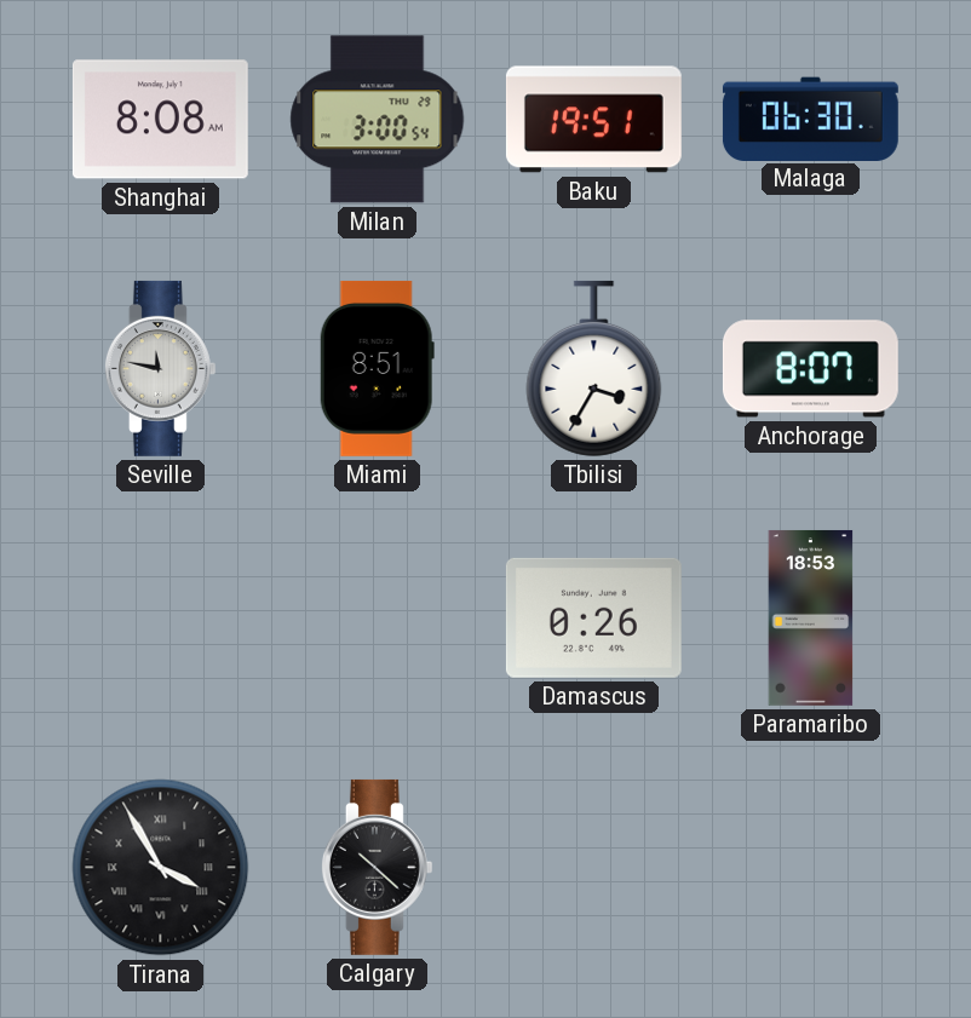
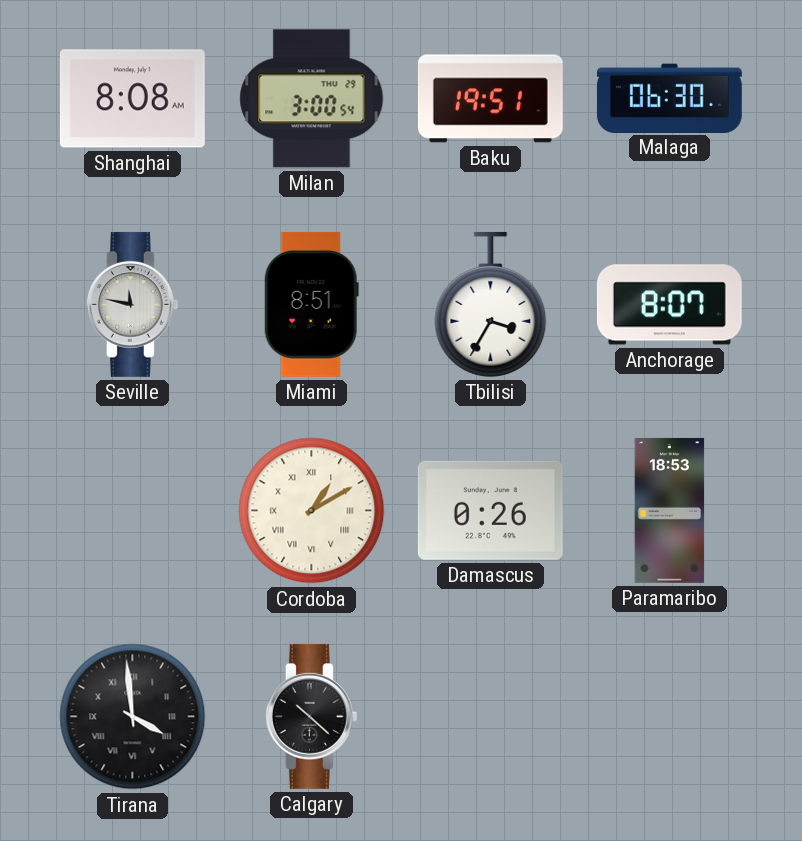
Cordoba: none -> 1:10 (312, 511)
Tirana: 3:55 -> 3:59 (133, 717)
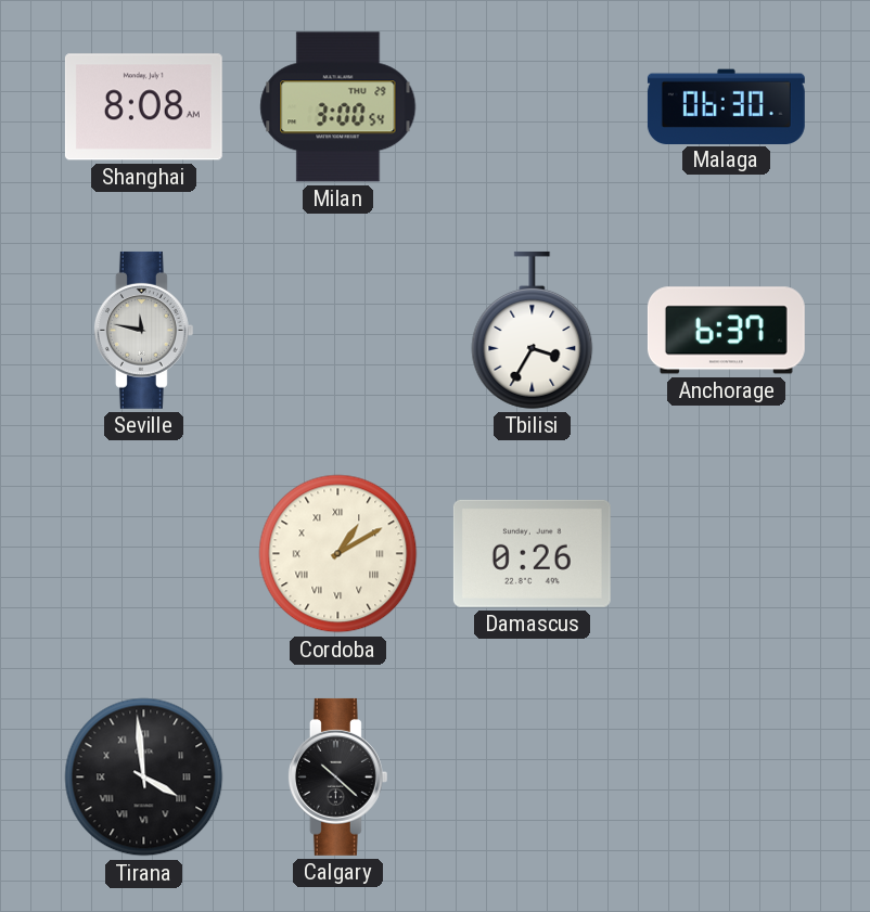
Baku: 19:51 -> none (490, 99)
Miami: 8:51 -> none (311, 304)
Anchorage: 8:07 -> 6:37 (726, 331)
Paramaribo: 18:53 -> none (670, 510)
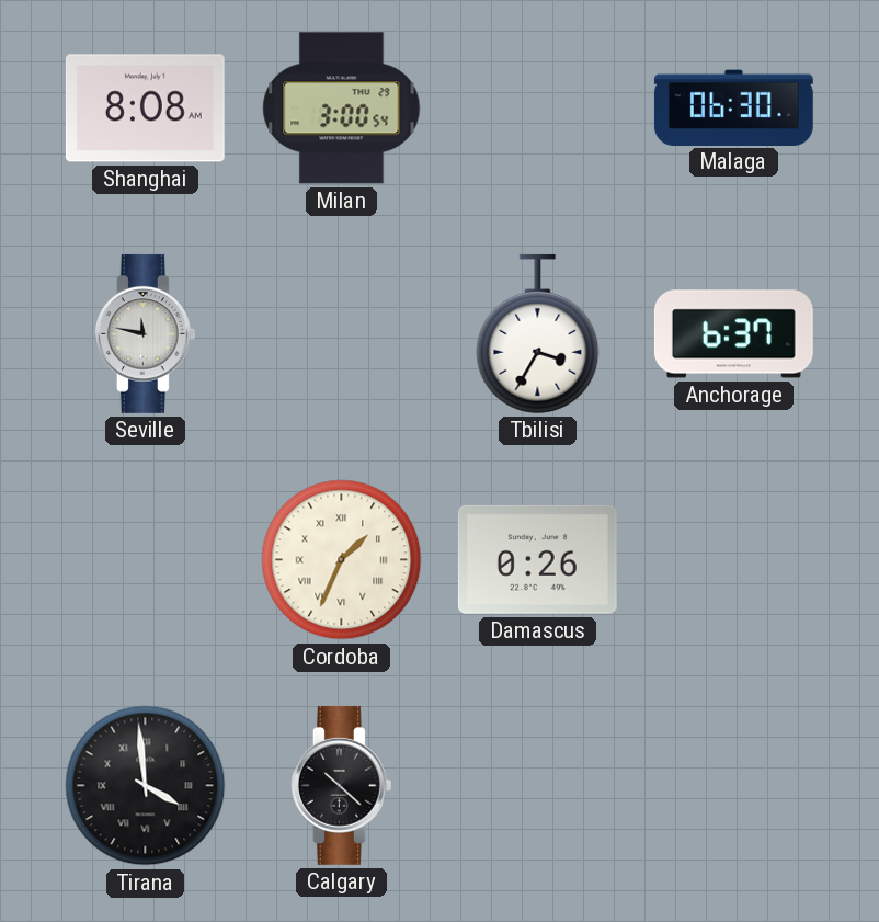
Cordoba: 1:10 -> 1:34 (342, 560)
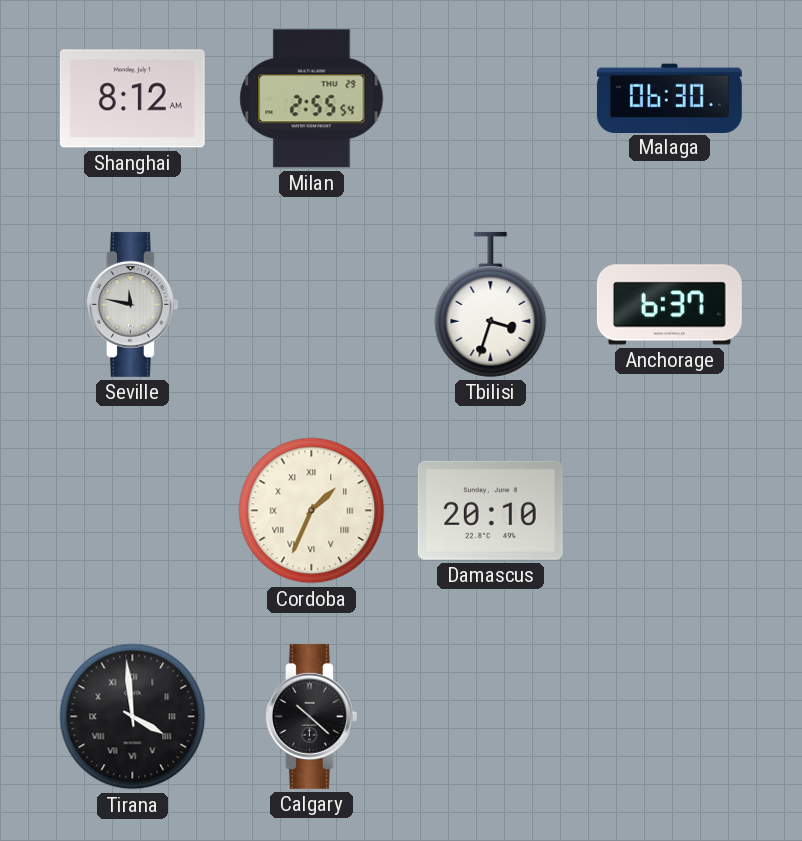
Shanghai: 8:08 -> 8:12 (132, 99)
Milan: 3:00 -> 2:55 (312, 99)
Tbilisi: 3:35 -> 3:33 (491, 304)
Damascus: 0:26 -> 20:10 (490, 510)
